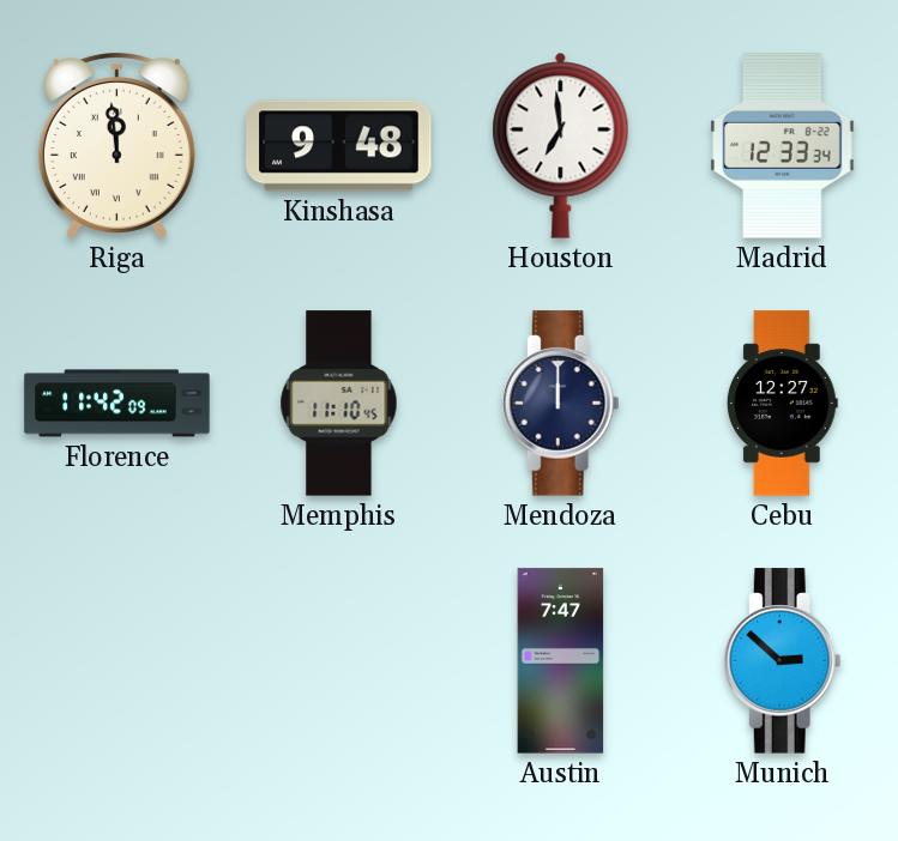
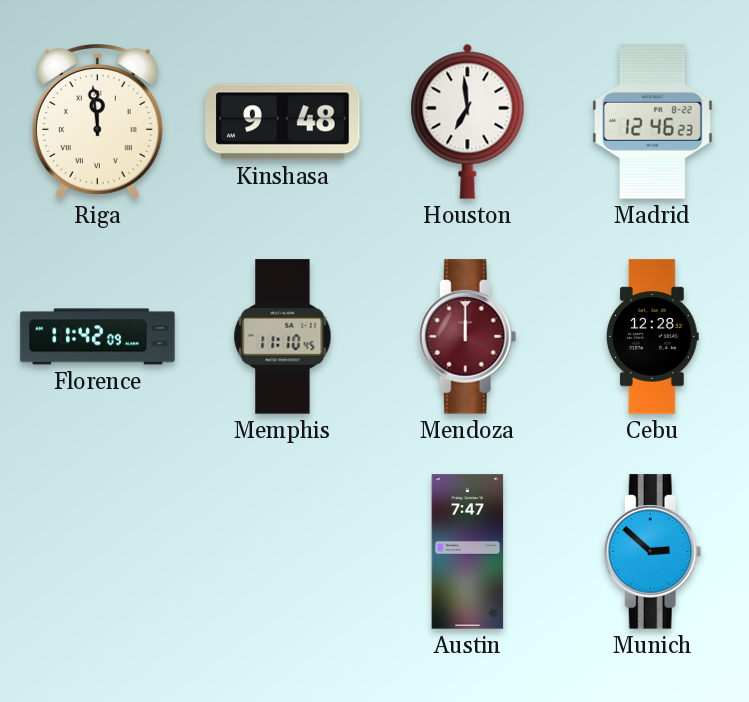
Madrid: 12:33 -> 12:46 (653, 122)
Mendoza dial: navy -> burgundy (467, 337)
Cebu: 12:27 -> 12:28 (653, 337)
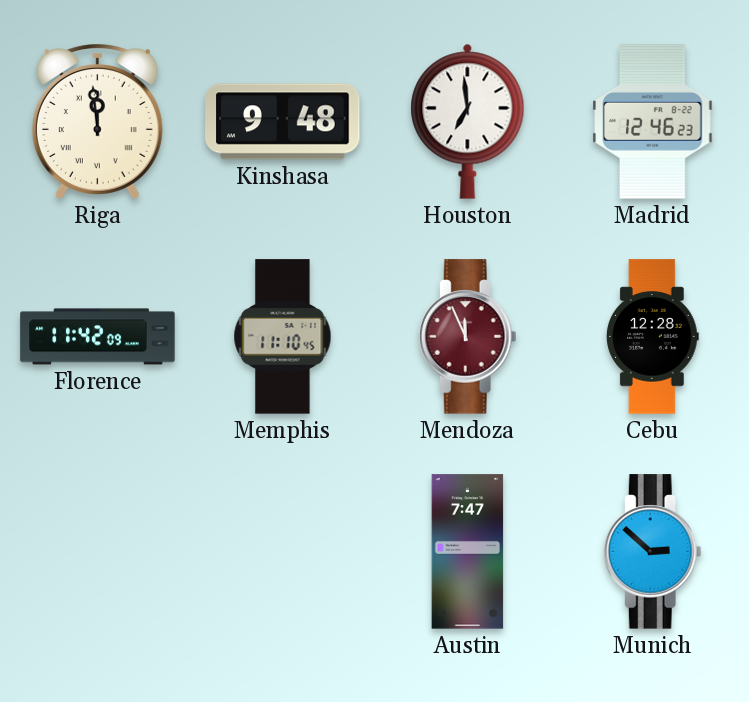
Mendoza: 12:00 -> 11:56 (467, 337)
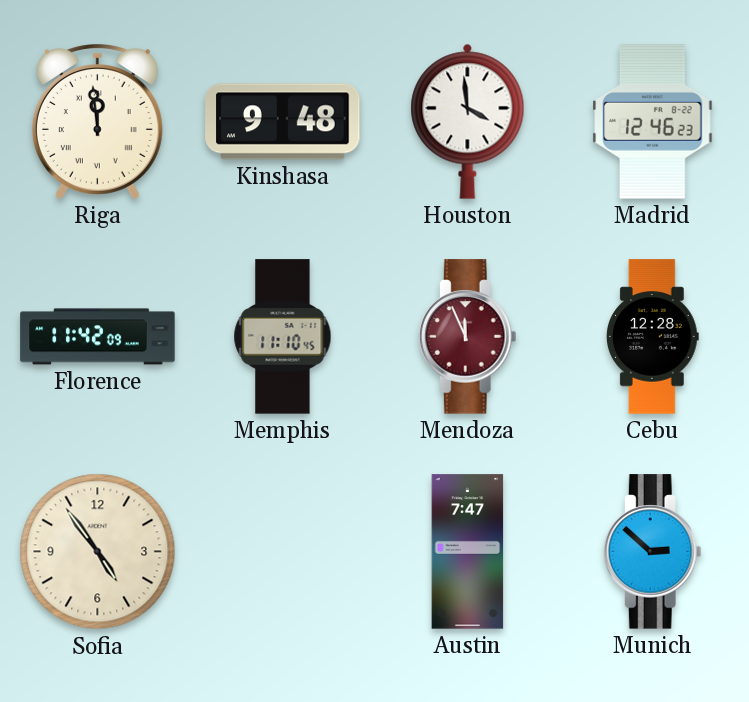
Houston: 6:59 -> 3:59 (468, 121)
Sofia: none -> 4:54 (98, 552)
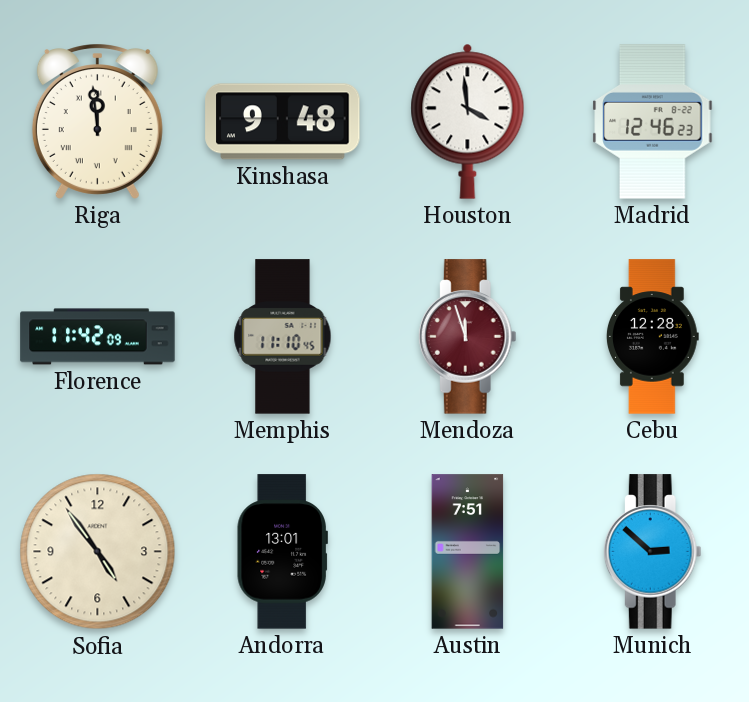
Mendoza: 11:56 -> 11:57 (467, 337)
Andorra: none -> 13:01 (282, 552)
Austin: 7:47 -> 7:51 (468, 552)
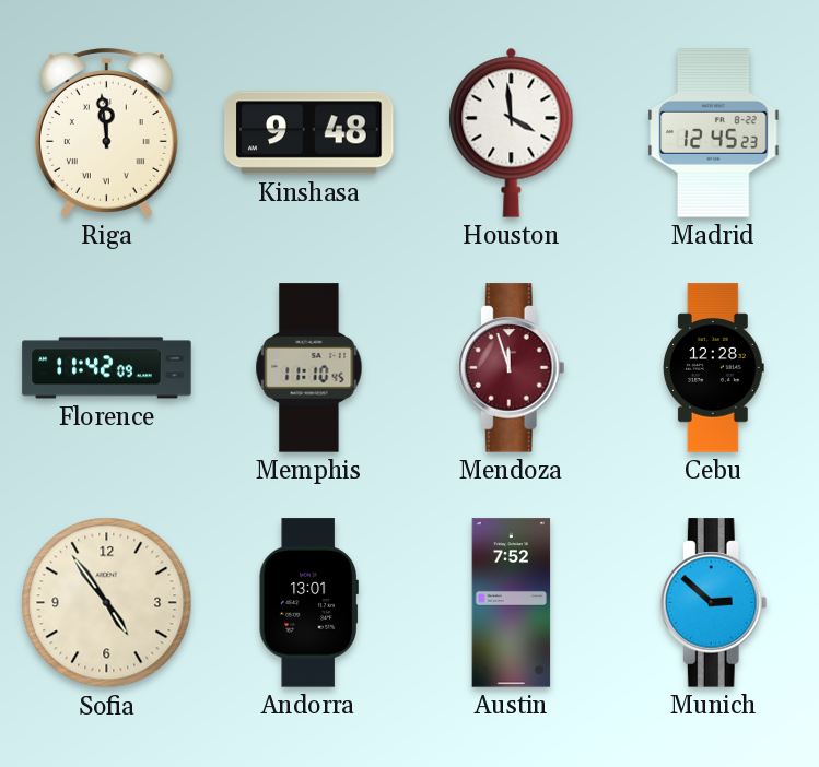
Madrid: 12:46 -> 12:45 (714, 133)
Austin: 7:51 -> 7:52 (512, 603)
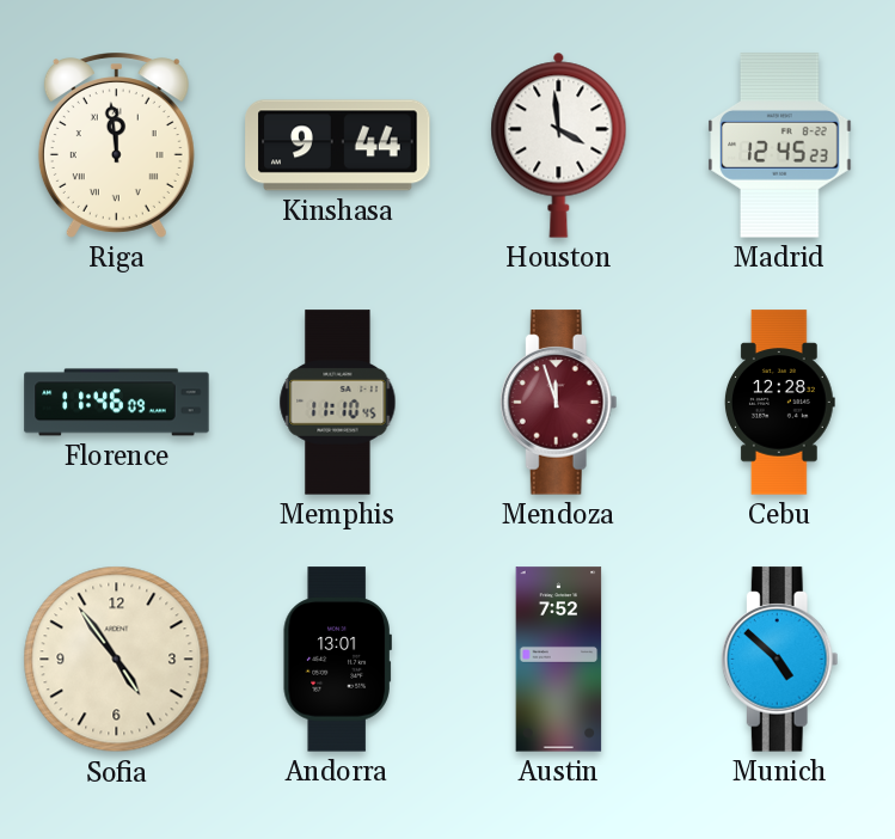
Kinshasa: 9:48 -> 9:44 (338, 146)
Florence: 11:42 -> 11:46 (117, 403)
Munich: 2:52 -> 4:52 (779, 660)
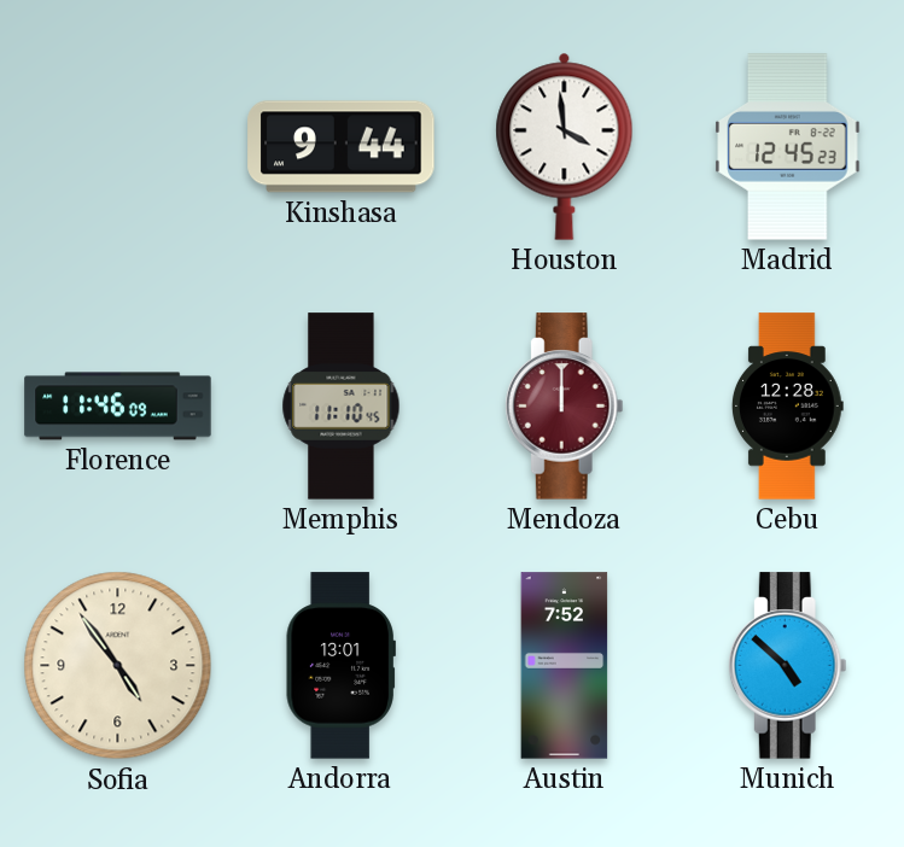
Riga: 11:59 -> none (116, 146)
Mendoza: 11:57 -> 12:00 (564, 407)
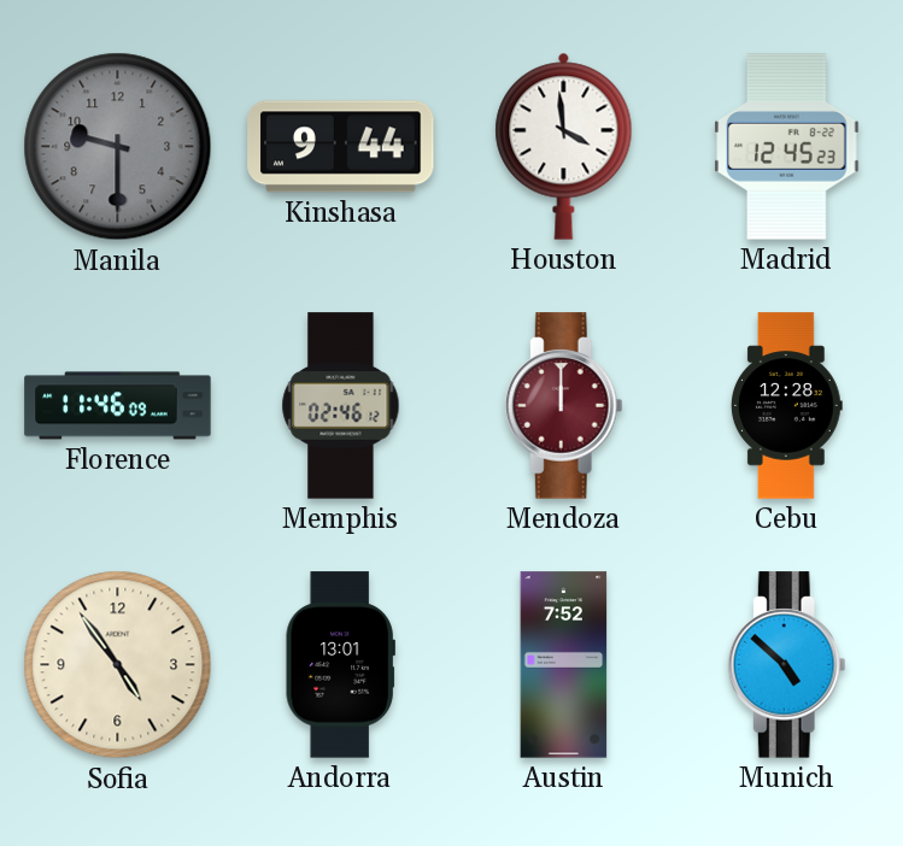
Manila: none -> 9:30 (118, 147)
Memphis: 11:10 -> 02:46 (341, 406)
